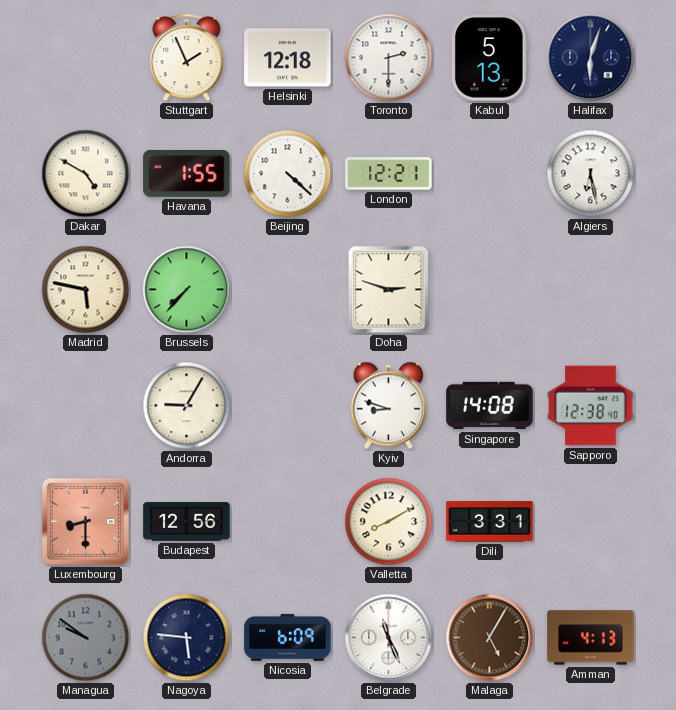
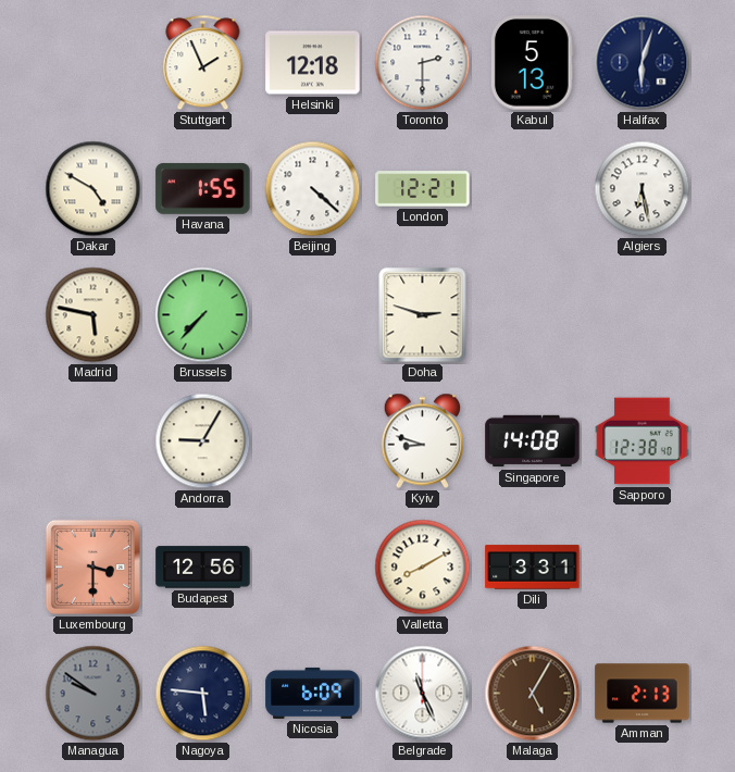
Luxembourg: 8:30 -> 3:30 (92, 566)
Amman: 4:13 -> 2:13 (643, 694)
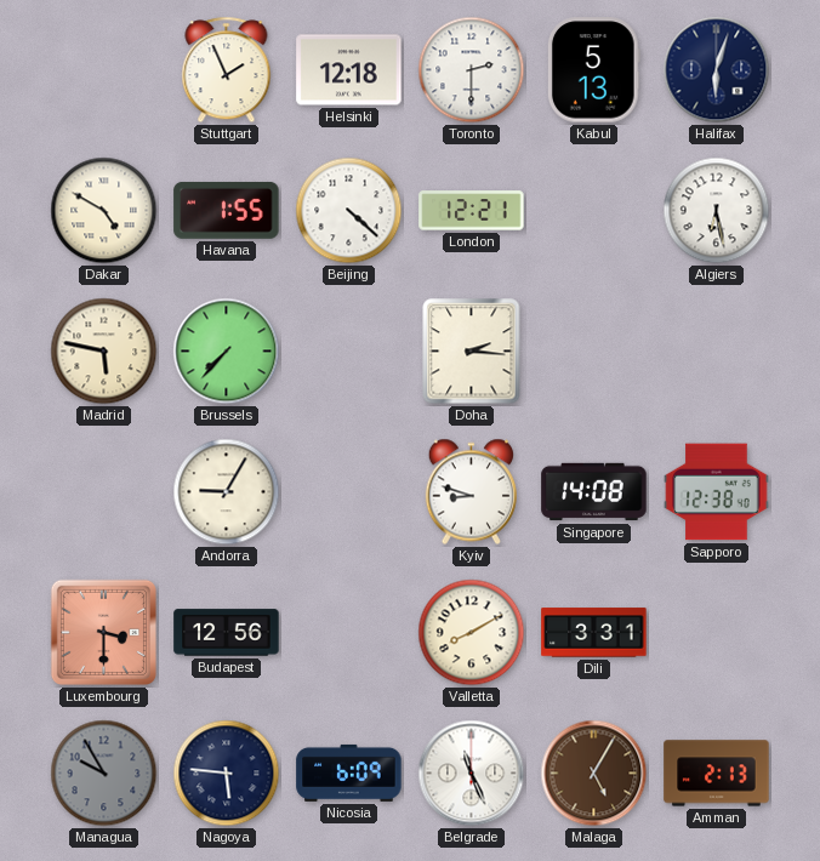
Doha: 2:48 -> 2:16 (472, 352)
Managua: 9:51 -> 9:55 (104, 774)
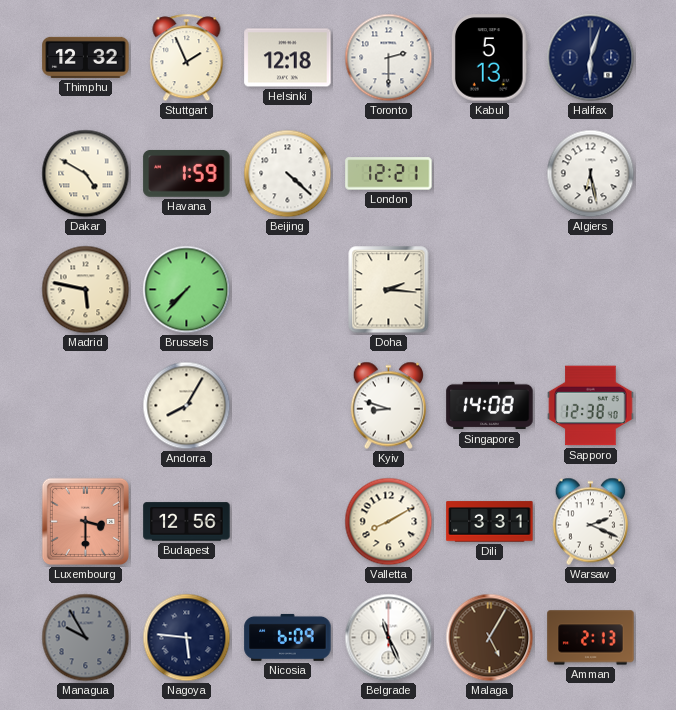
Thimphu: none -> 12:32 (86, 57)
Havana: 1:55 -> 1:59 (187, 173)
Andorra: 9:05 -> 8:05 (187, 406)
Warsaw: none -> 2:19 (590, 522)
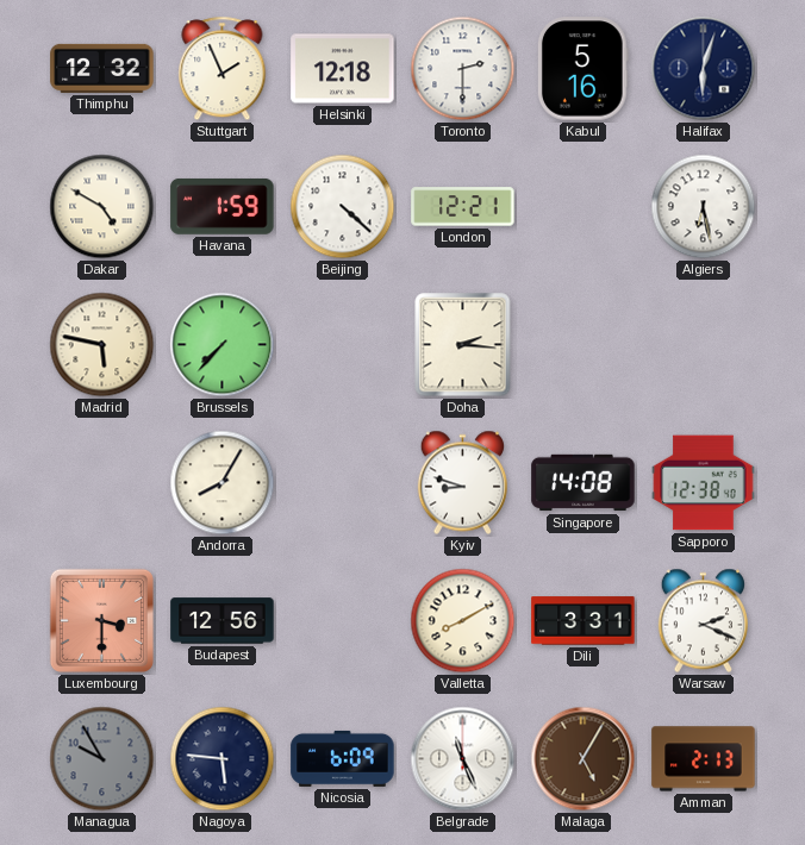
Kabul: 5:13 -> 5:16 (582, 69)
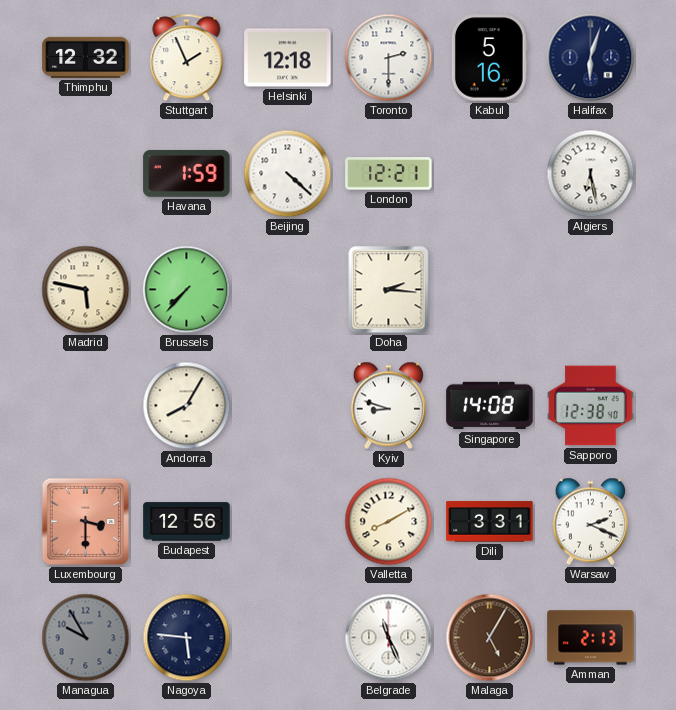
Dakar: 4:50 -> none (102, 207)
Nicosia: 6:09 -> none (343, 758)
